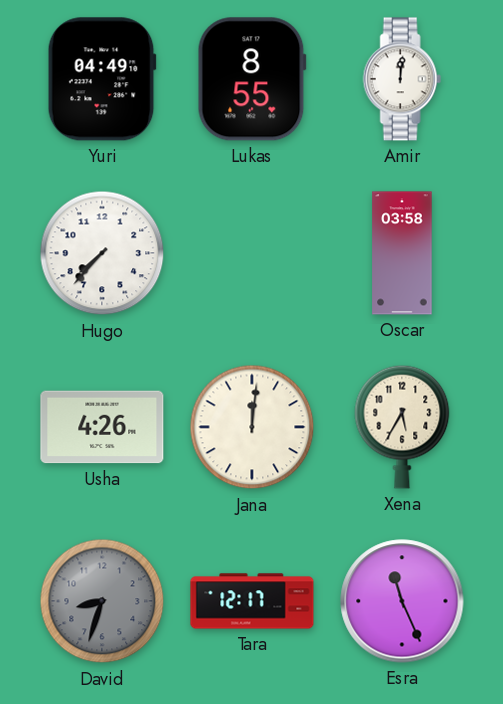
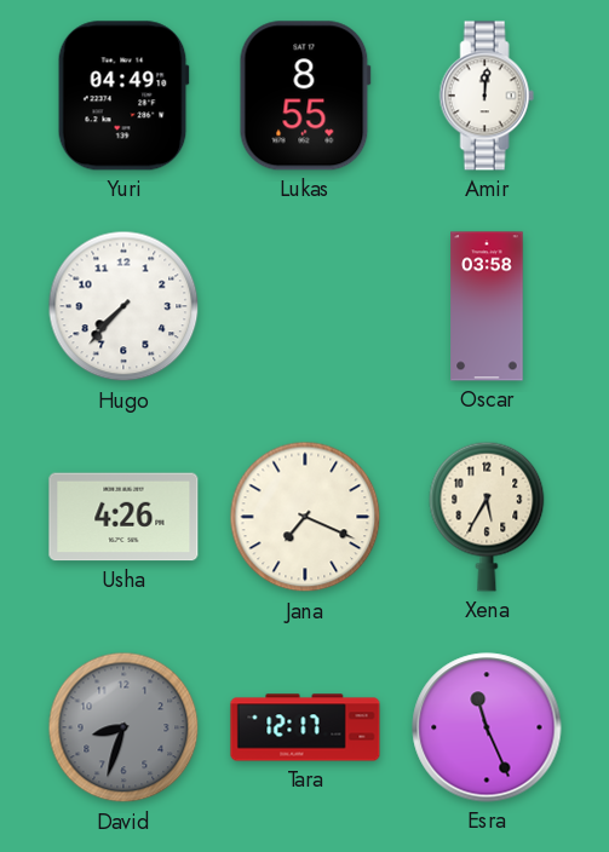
Jana: 12:01 -> 7:19 (305, 517)
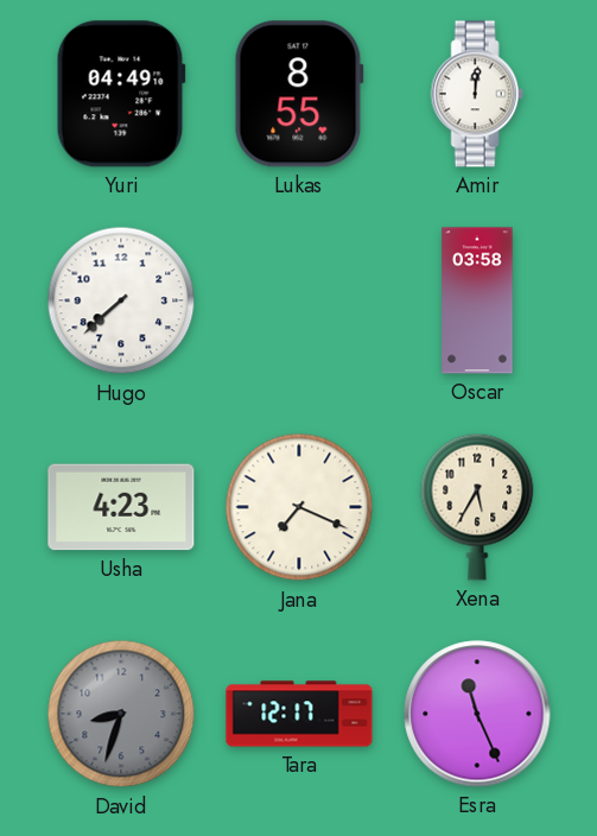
Hugo: 7:37 -> 7:38 (121, 300)
Usha: 4:26 -> 4:23 (121, 507)
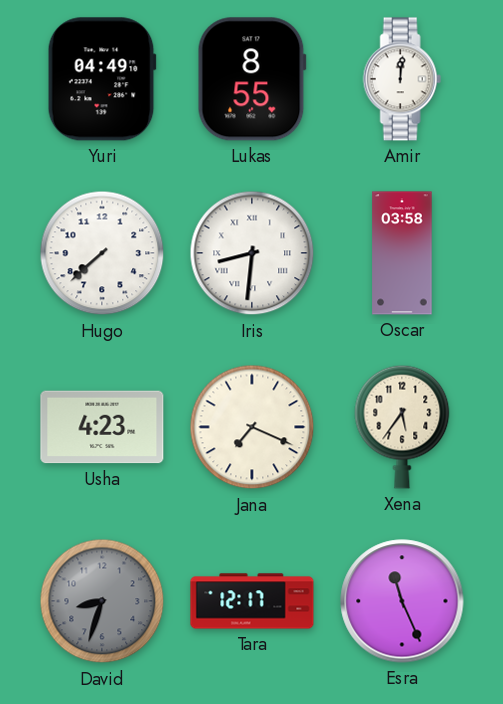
Iris: none -> 8:31 (252, 253)
Xena: 5:35 -> 5:36 (402, 427)
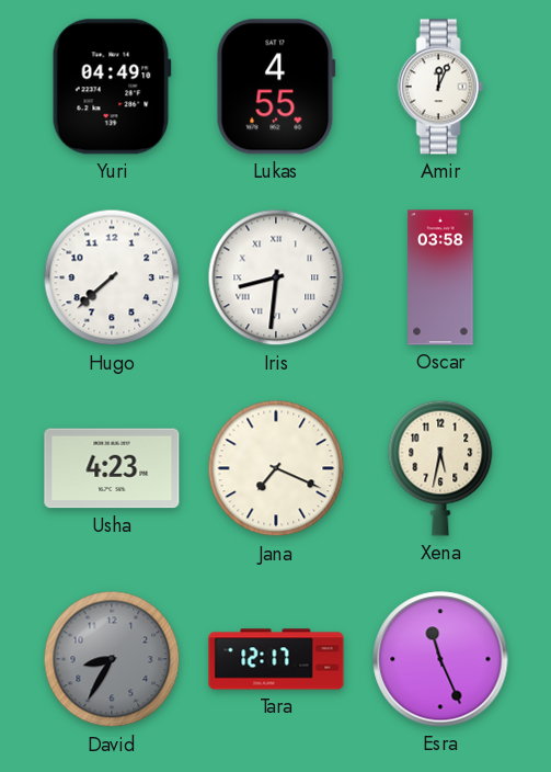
Lukas: 8:55 -> 4:55 (276, 87)
Amir: 12:01 -> 12:04 (440, 87)
Xena: 5:36 -> 5:32 (440, 468)
David: 8:33 -> 8:35 (112, 659)
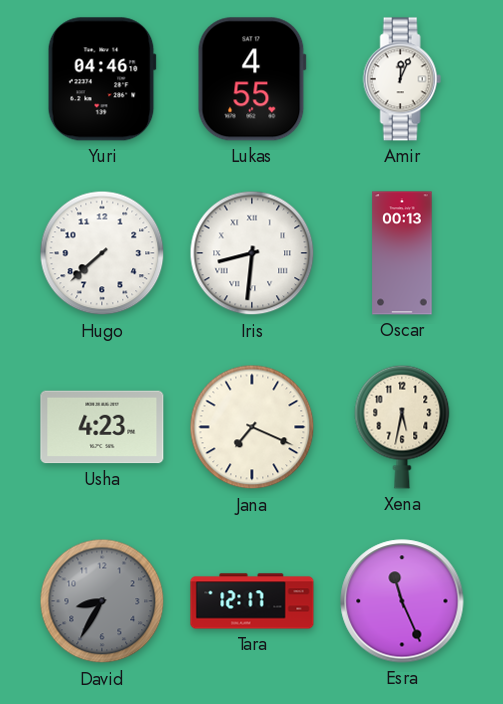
Yuri: 04:49 -> 04:46 (102, 79)
Oscar: 03:58 -> 00:13 (402, 253)
